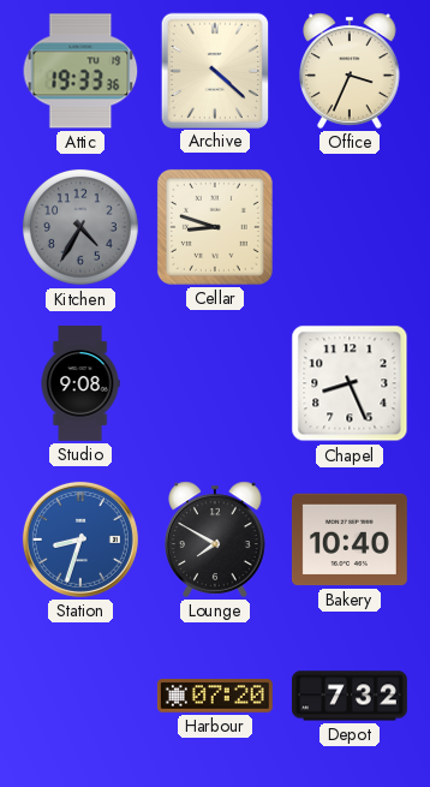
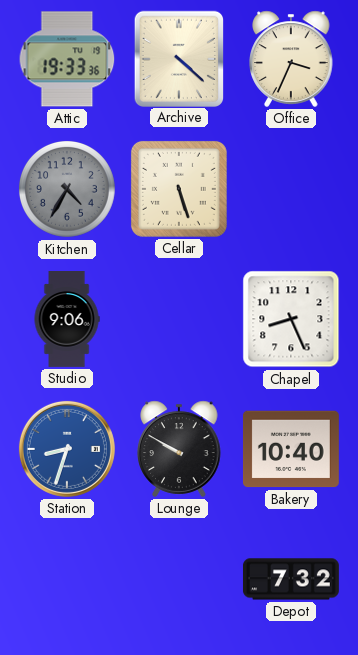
Cellar: 8:48 -> 5:27 (179, 189)
Studio: 9:08 -> 9:06 (67, 320)
Lounge: 7:50 -> 9:50 (179, 449)
Harbour: 07:20 -> none (215, 696)
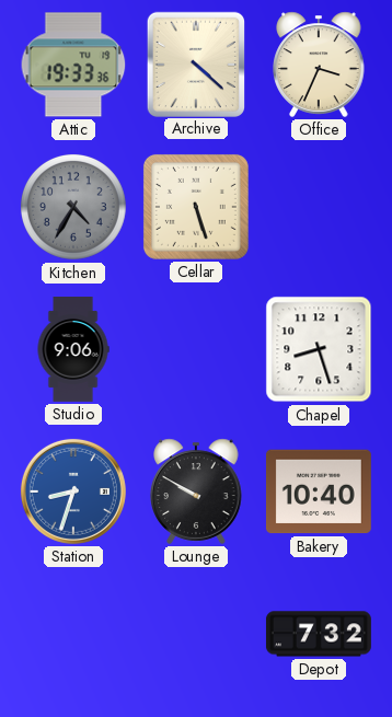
Chapel: 8:26 -> 8:27 (319, 349)
